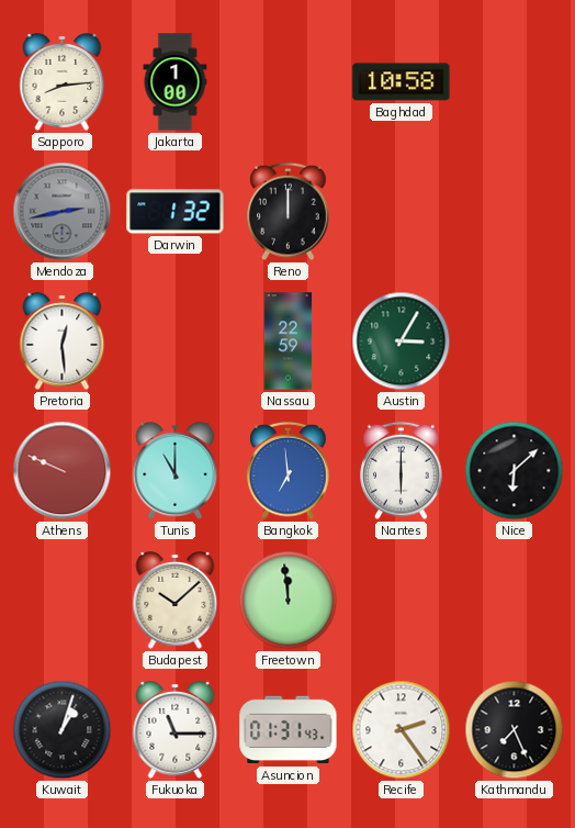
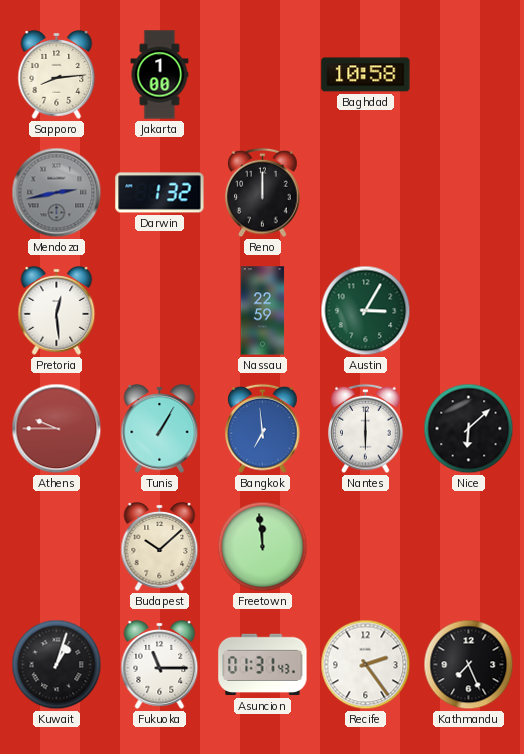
Athens: 9:49 -> 9:45 (57, 429)
Tunis: 11:00 -> 1:05 (160, 429)
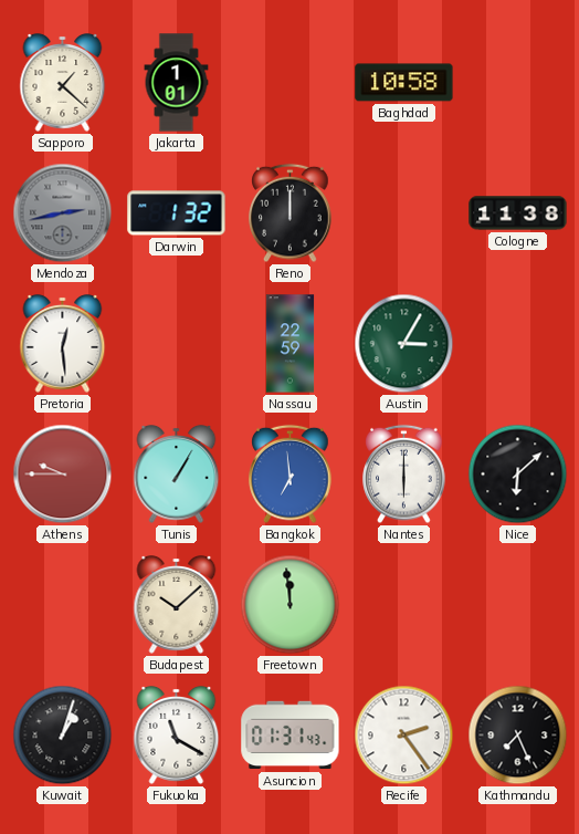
Sapporo: 8:14 -> 1:22 (63, 83)
Jakarta: 1:00 -> 1:01 (177, 83)
Cologne: none -> 11:38 (518, 213)
Fukuoka: 11:15 -> 11:20 (177, 736)
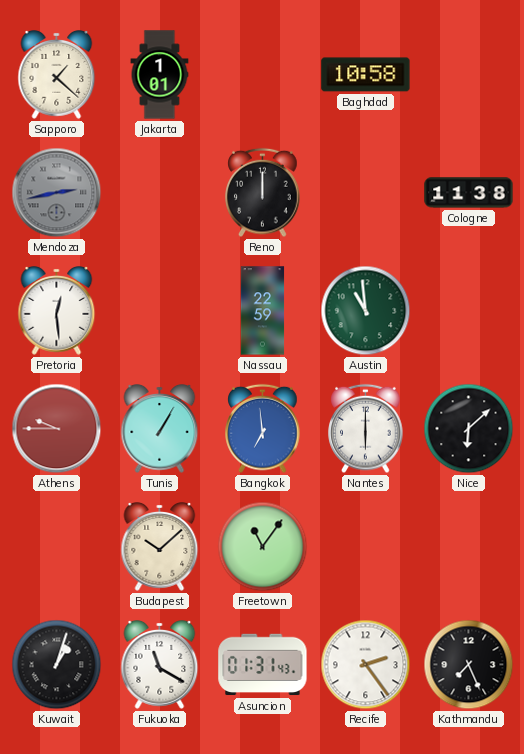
Darwin: 1:32 -> none (177, 213)
Austin: 3:05 -> 10:59 (366, 311)
Freetown: 11:59 -> 11:06 (263, 547)
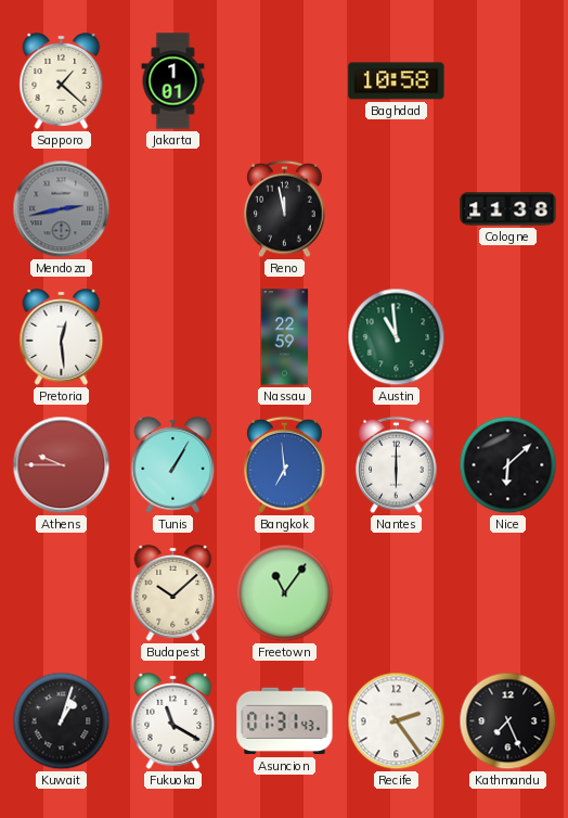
Reno: 12:00 -> 11:58 (285, 209)
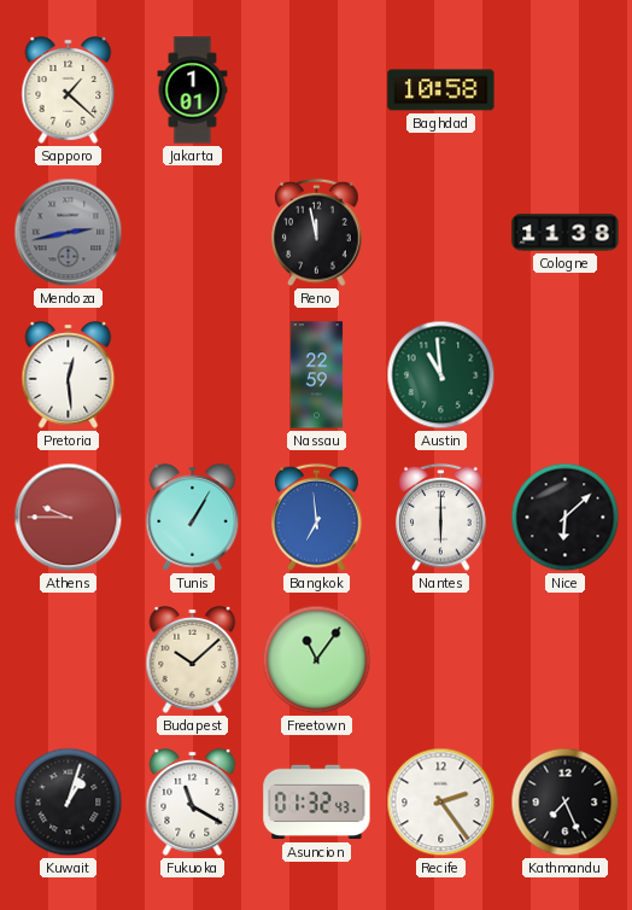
Asuncion: 01:31 -> 01:32 (317, 803)
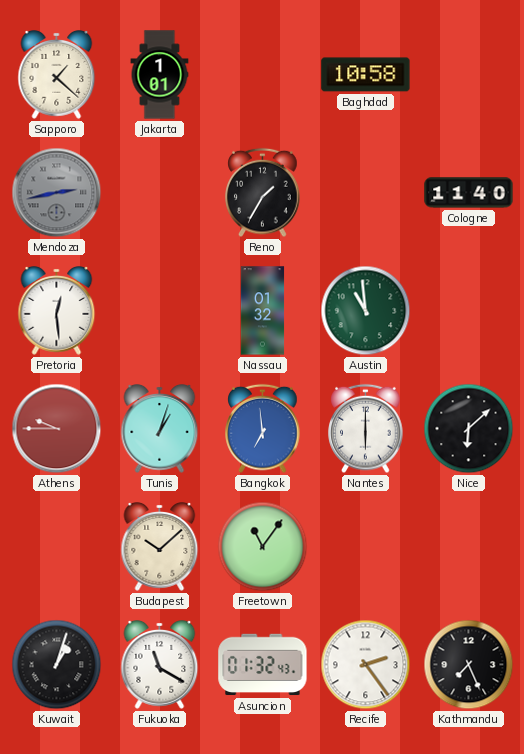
Reno: 11:58 -> 1:35 (263, 193)
Cologne: 11:38 -> 11:40 (469, 193)
Nassau: 22:59 -> 01:32 (263, 311)
Tunis: 1:05 -> 1:03 (160, 429)
